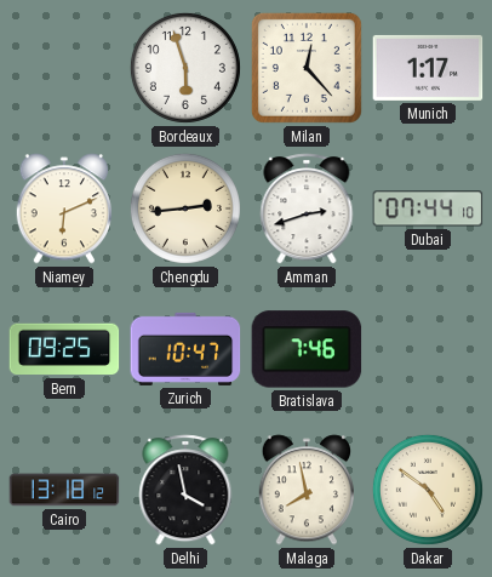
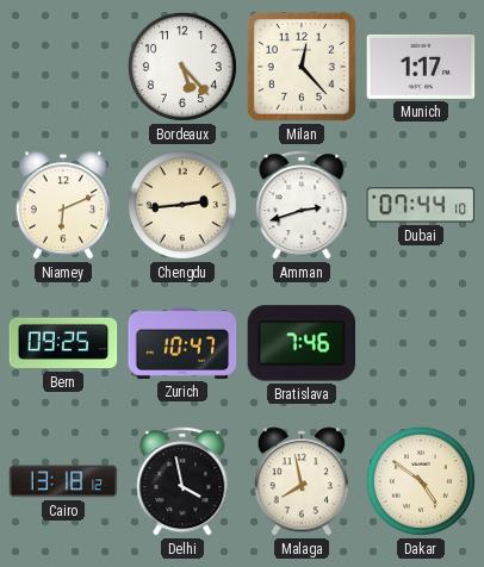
Bordeaux: 5:57 -> 5:23 (182, 67)
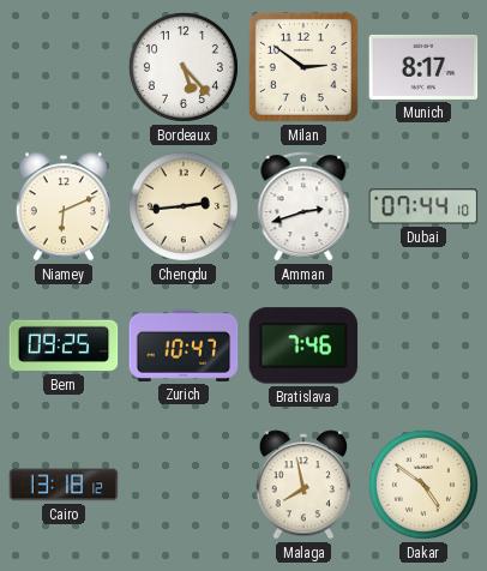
Milan: 12:23 -> 2:51 (303, 67)
Munich: 1:17 -> 8:17 (423, 67)
Delhi: 3:58 -> none (182, 481)
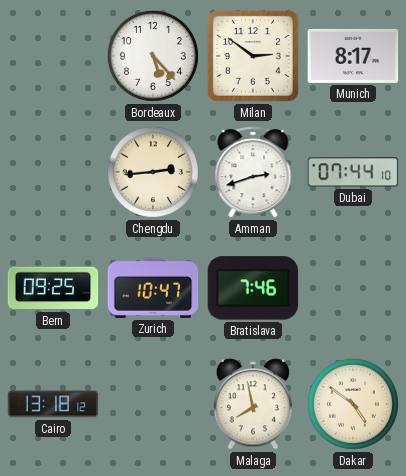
Niamey: 6:11 -> none (62, 206)
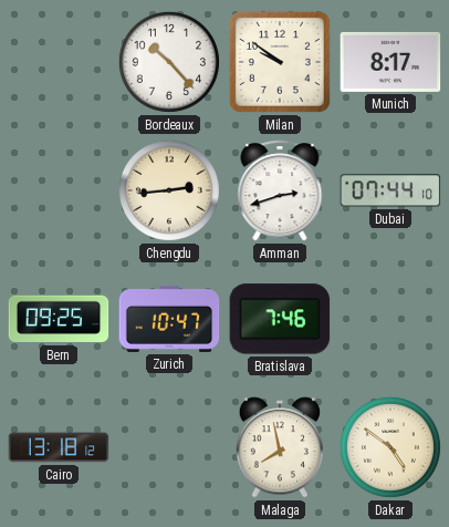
Bordeaux: 5:23 -> 10:23 (169, 62)
Milan: 2:51 -> 9:51 (280, 62)
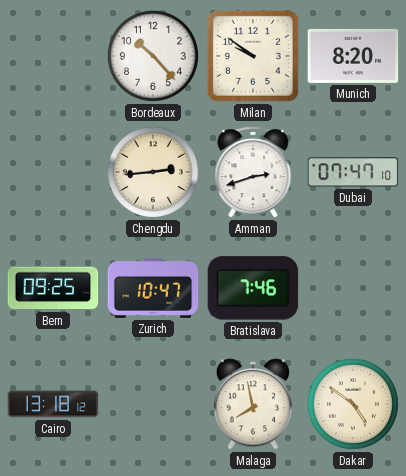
Munich: 8:17 -> 8:20 (353, 56)
Dubai: 07:44 -> 07:47 (353, 172)
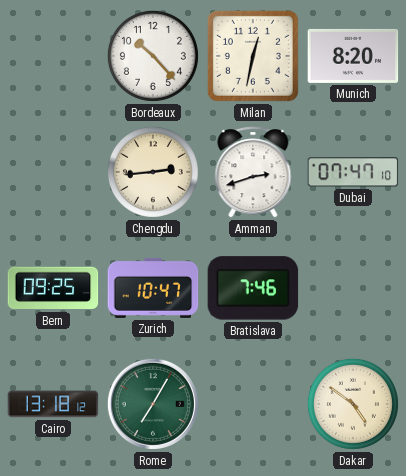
Milan: 9:51 -> 12:32 (253, 56)
Rome: none -> 7:05 (153, 404)
Malaga: 7:58 -> none (252, 404)
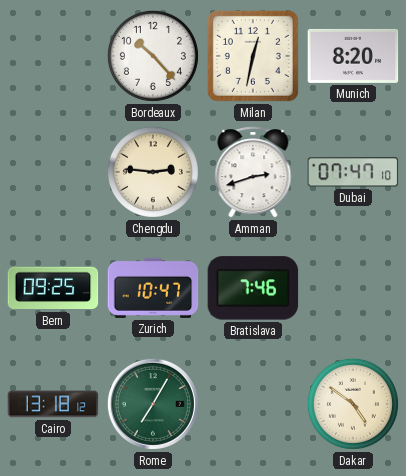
Chengdu: 2:44 -> 2:46 (153, 172)
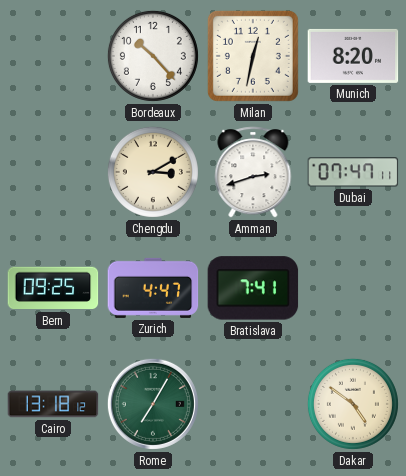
Chengdu: 2:46 -> 3:10 (153, 172)
Dubai: 07:47:10 -> 07:47:11 (353, 172)
Zurich: 10:47 -> 4:47 (153, 288)
Bratislava: 7:46 -> 7:41 (253, 288)
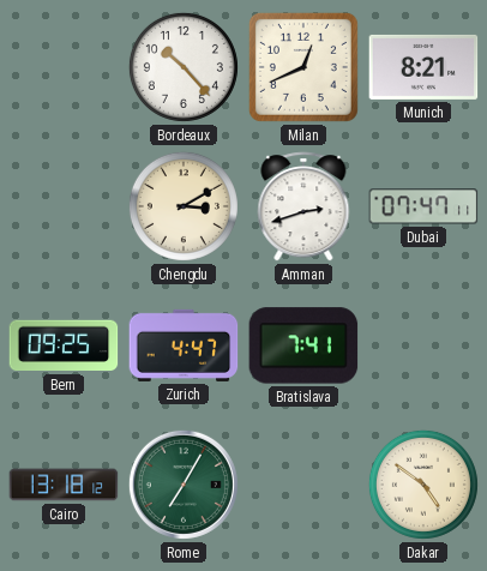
Milan: 12:32 -> 12:41 (303, 67)
Munich: 8:20 -> 8:21 (423, 67)
